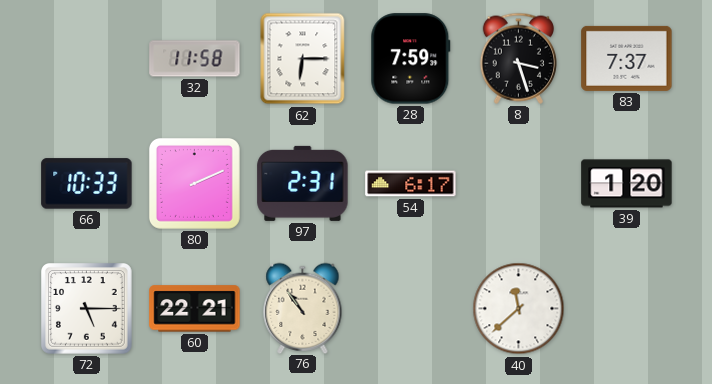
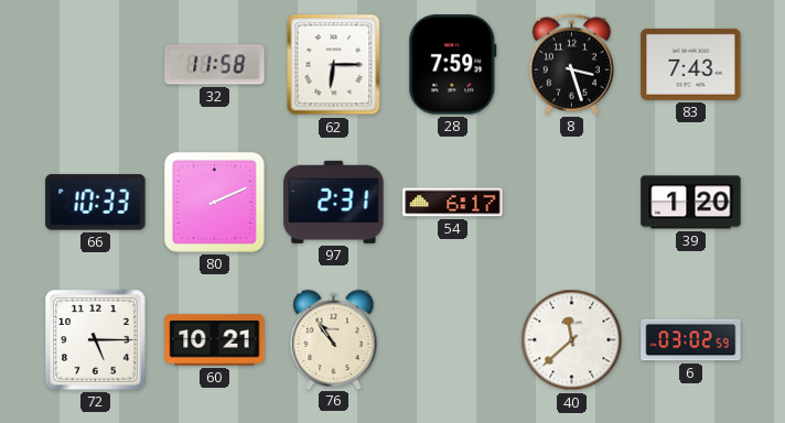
83: 7:37 -> 7:43 (691, 64)
60: 22:21 -> 10:21 (215, 340)
6: none -> 03:02 (691, 340)
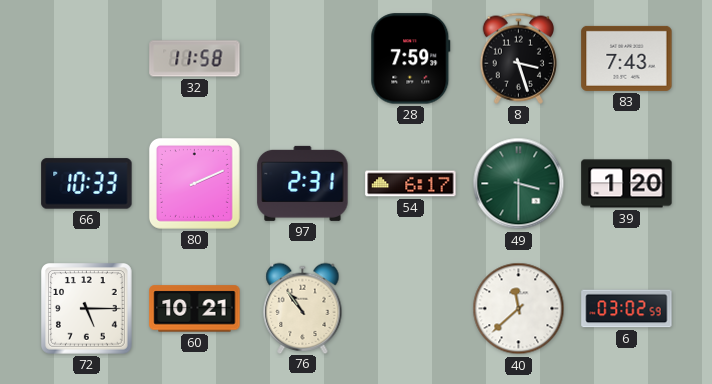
62: 6:15 -> none (334, 65)
49: none -> 3:30 (519, 184)
